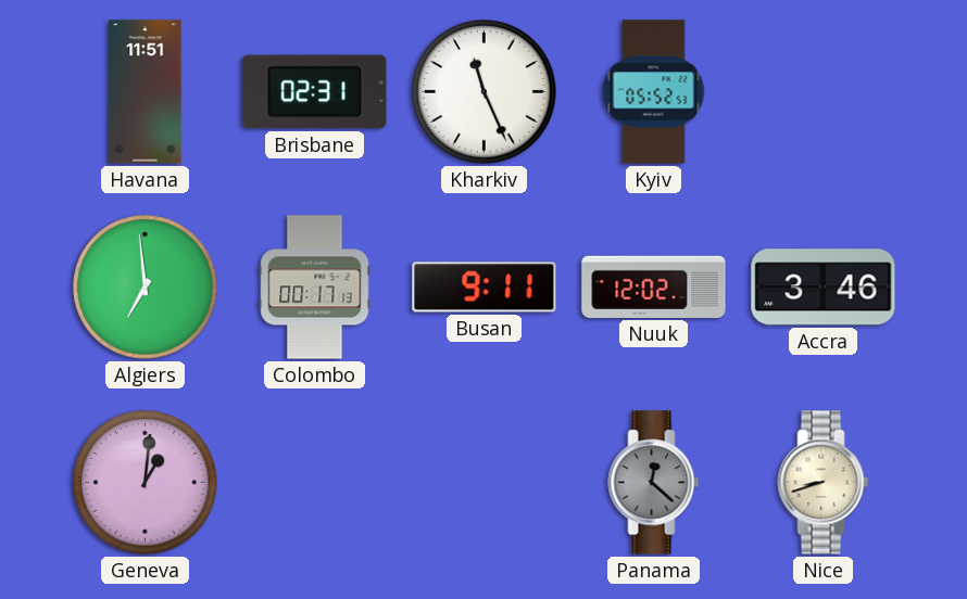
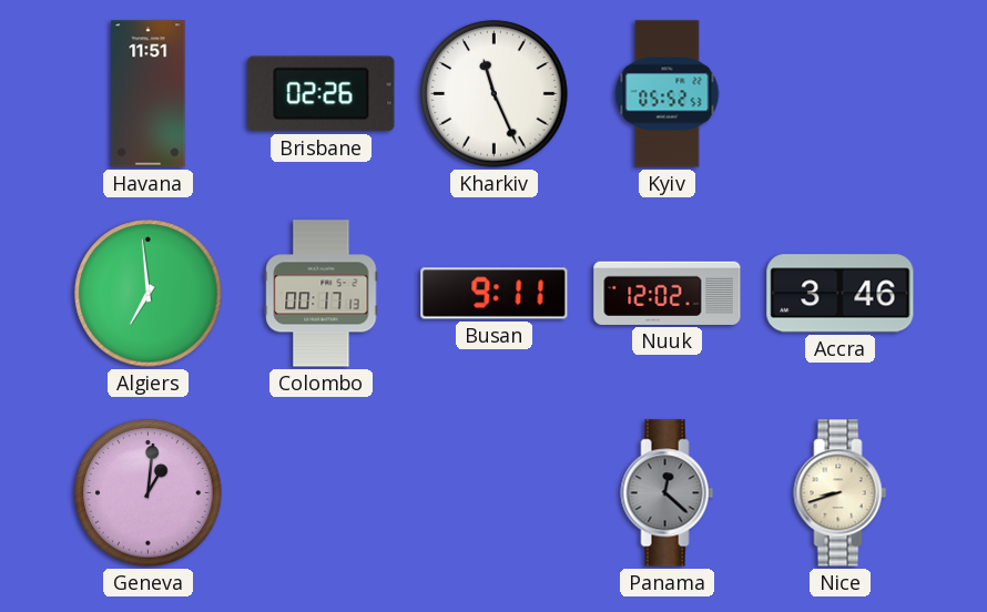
Brisbane: 02:31 -> 02:26 (322, 94)
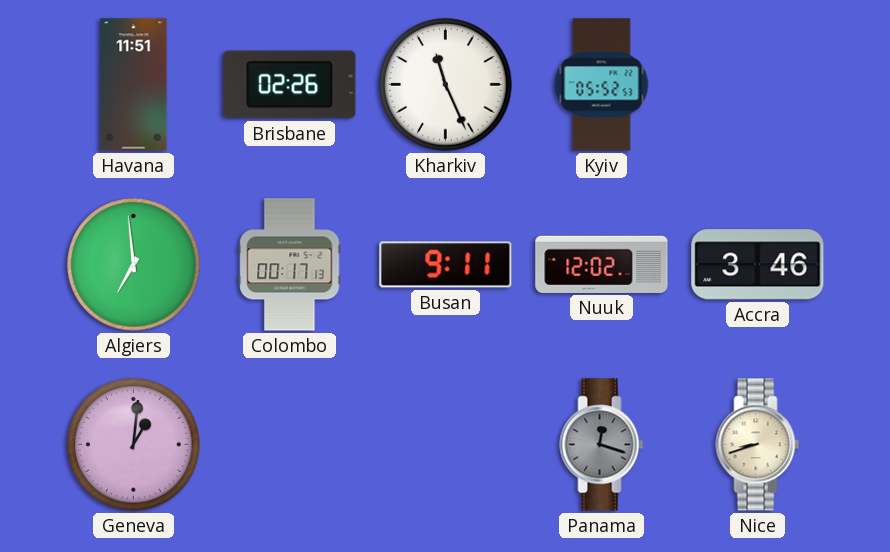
Panama: 12:22 -> 12:18 (602, 445)
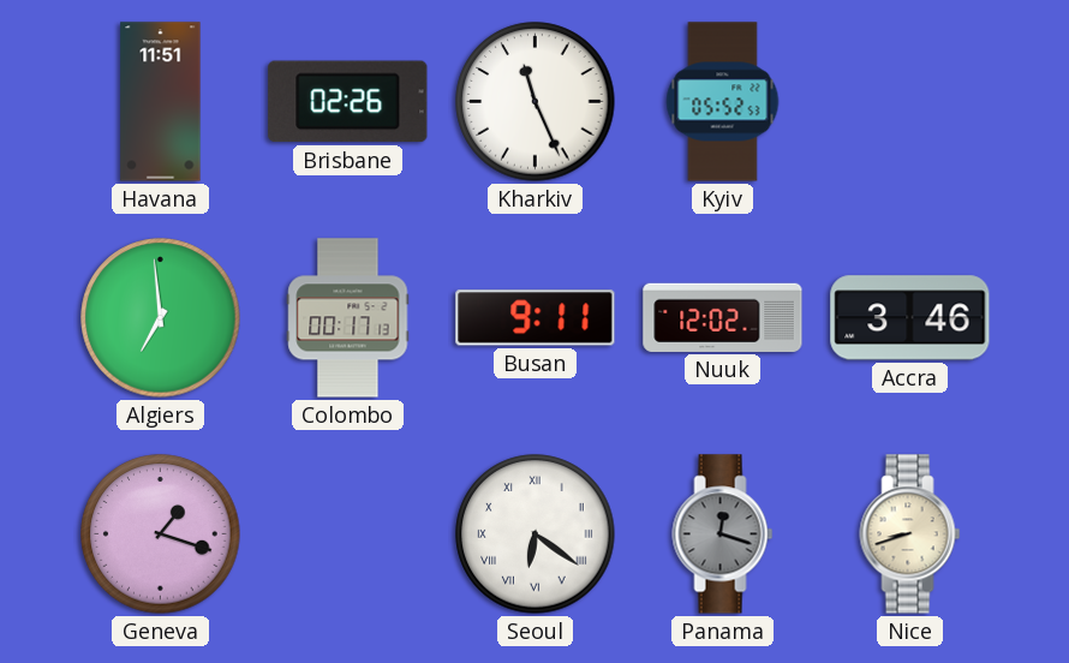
Geneva: 1:01 -> 1:18 (161, 534)
Seoul: none -> 6:21 (536, 534)
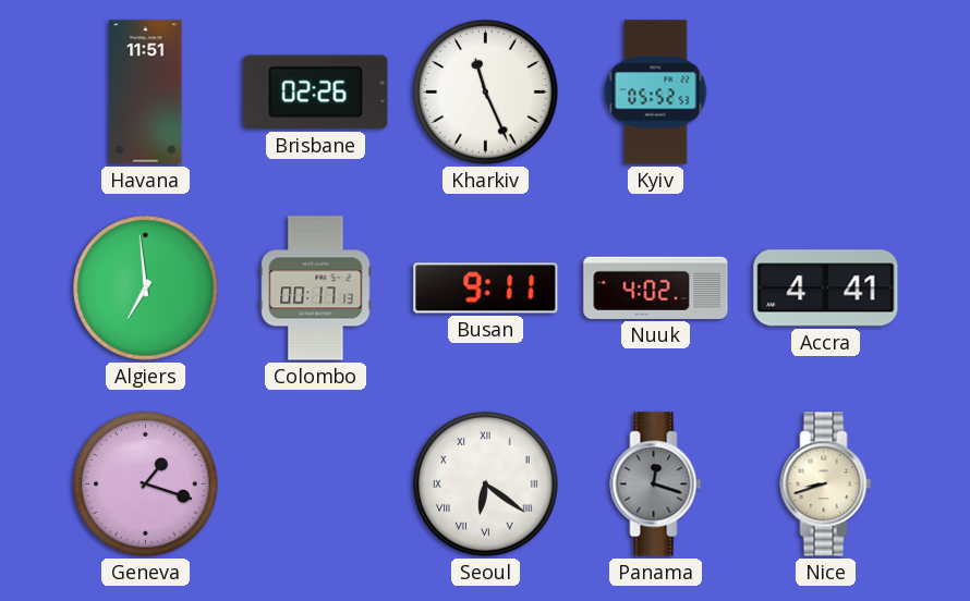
Nuuk: 12:02 -> 4:02 (656, 287)
Accra: 3:46 -> 4:41 (826, 289)
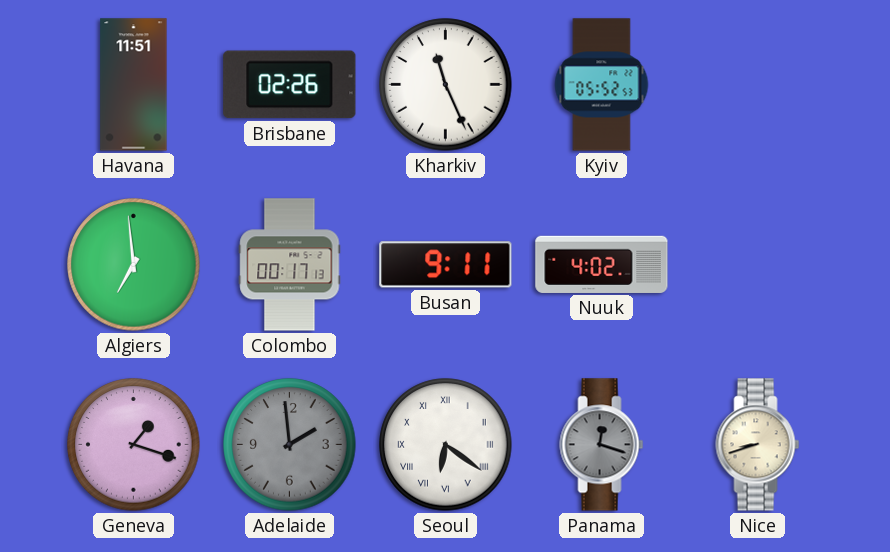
Accra: 4:41 -> none (826, 289)
Adelaide: none -> 1:59 (290, 445)
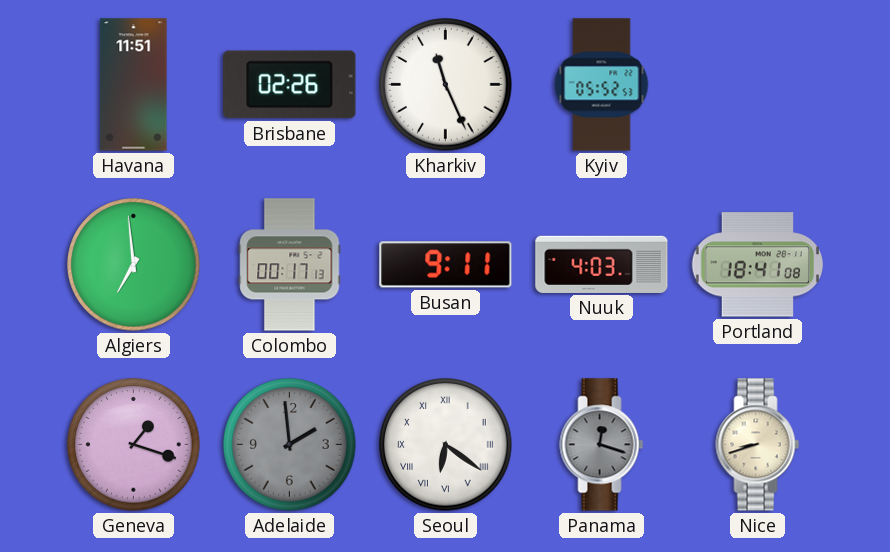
Nuuk: 4:02 -> 4:03 (602, 264)
Portland: none -> 18:41 (757, 265)
